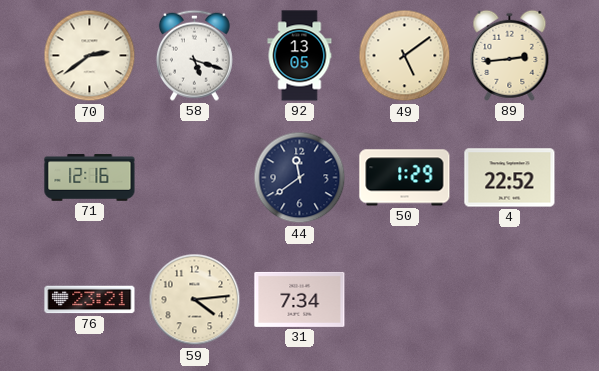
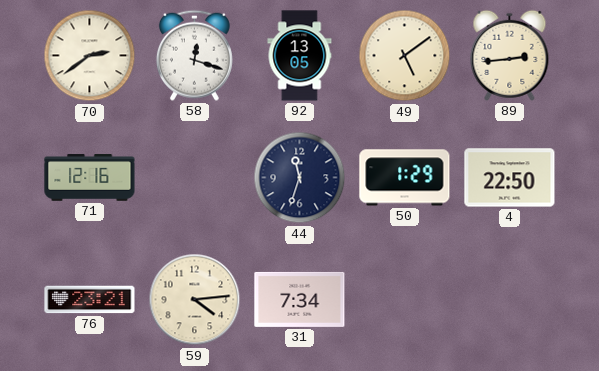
58: 5:18 -> 12:18 (194, 55)
44: 11:39 -> 11:33 (300, 178)
4: 22:52 -> 22:50 (510, 178)
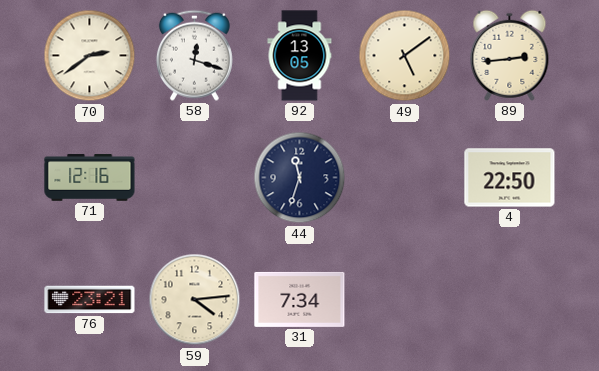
50: 1:29 -> none (405, 178)
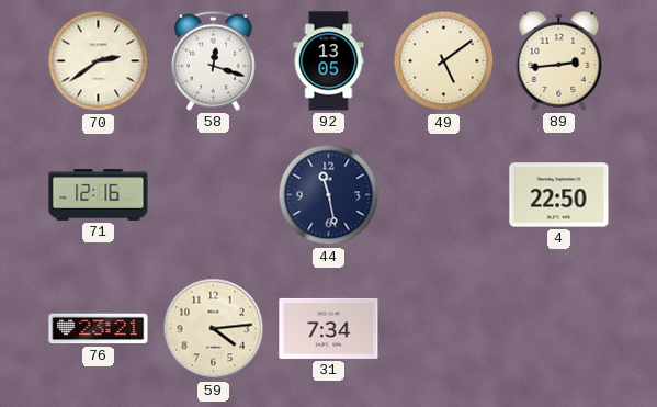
44: 11:33 -> 11:28 (329, 195)
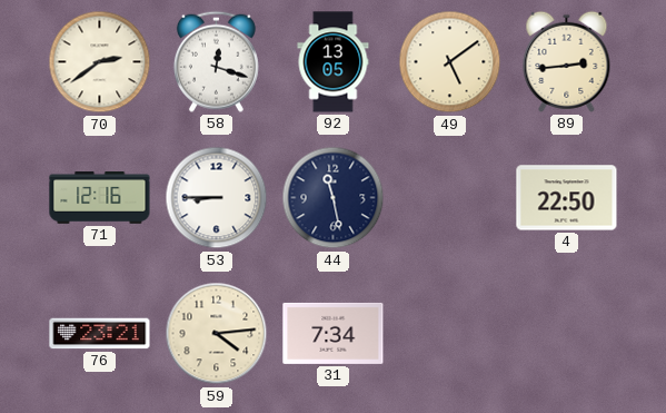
53: none -> 8:45 (217, 198)
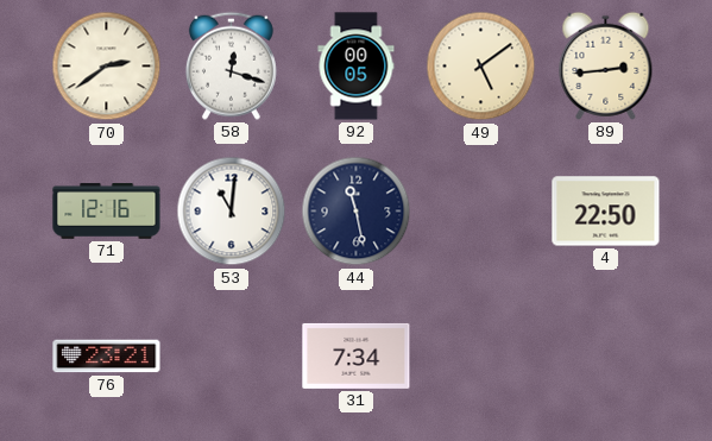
92: 13:05 -> 00:05 (357, 67)
53: 8:45 -> 11:01 (232, 212)
59: 4:14 -> none (217, 334)
